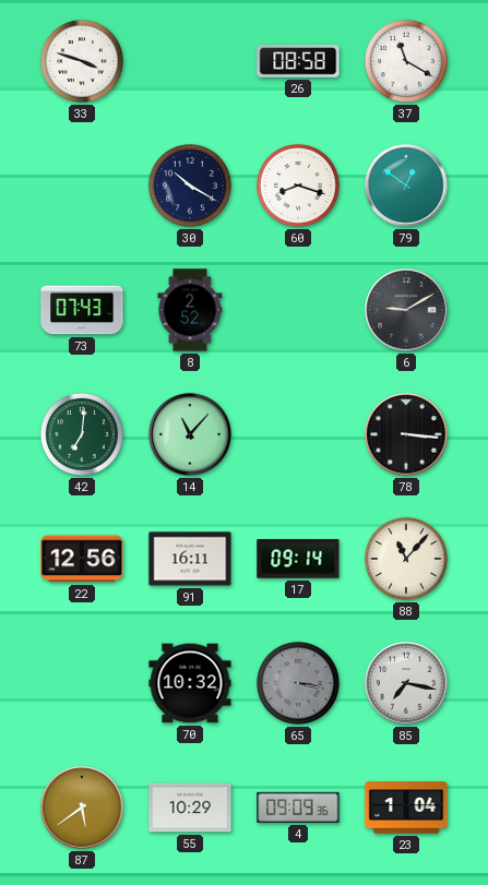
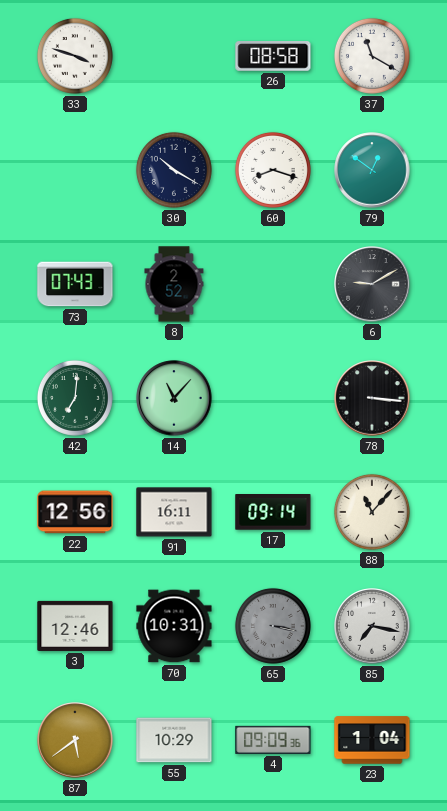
3: none -> 12:46 (75, 626)
70: 10:32 -> 10:31 (174, 626)
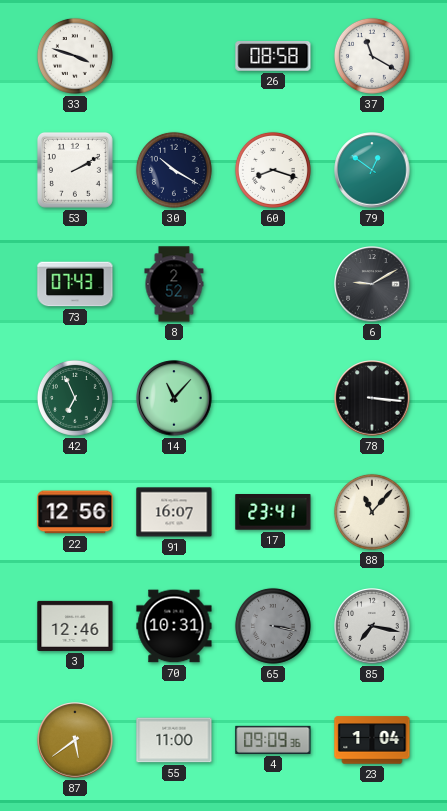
53: none -> 2:10 (75, 170)
42: 7:01 -> 6:56 (75, 398)
91: 16:11 -> 16:07 (174, 512)
17: 09:14 -> 23:41 (273, 512)
55: 10:29 -> 11:00 (174, 740)
